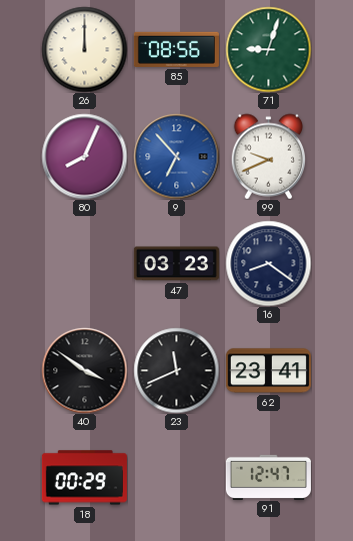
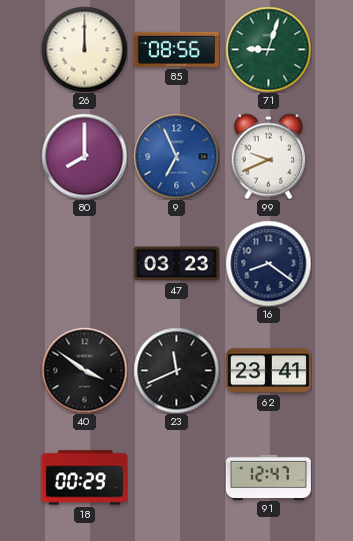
80: 8:04 -> 8:00 (84, 156)
9: 6:53 -> 6:56 (176, 156)
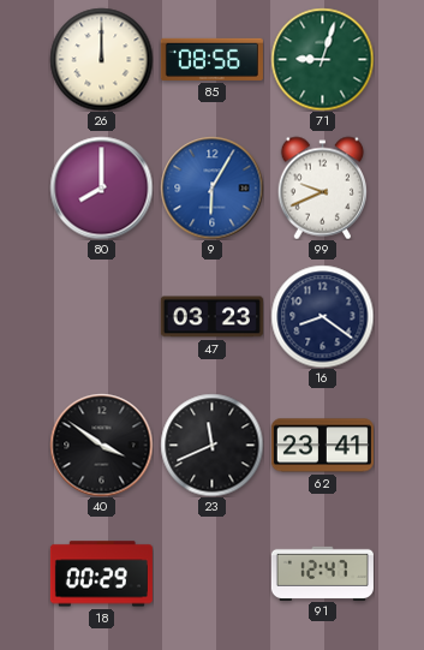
9: 6:56 -> 6:05 (211, 187)
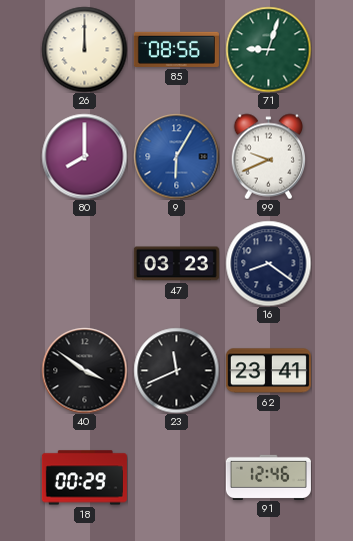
91: 12:47 -> 12:46 (268, 477)
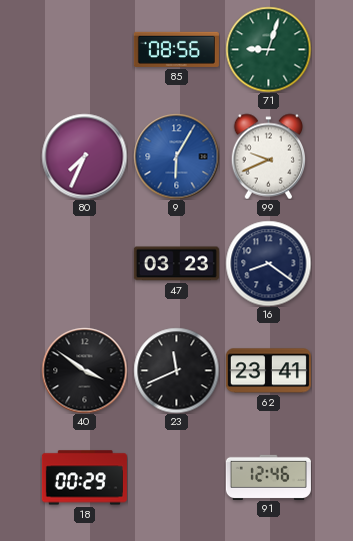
26: 12:00 -> none (84, 49)
80: 8:00 -> 7:34 (84, 156)
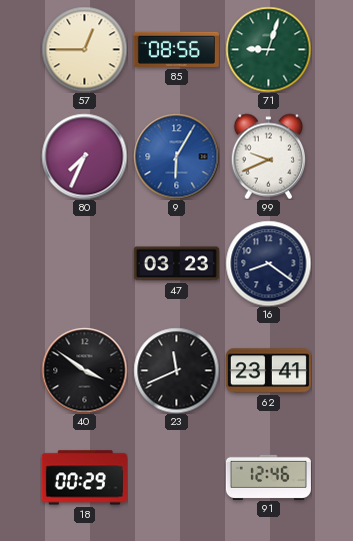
57: none -> 12:45 (84, 49)
